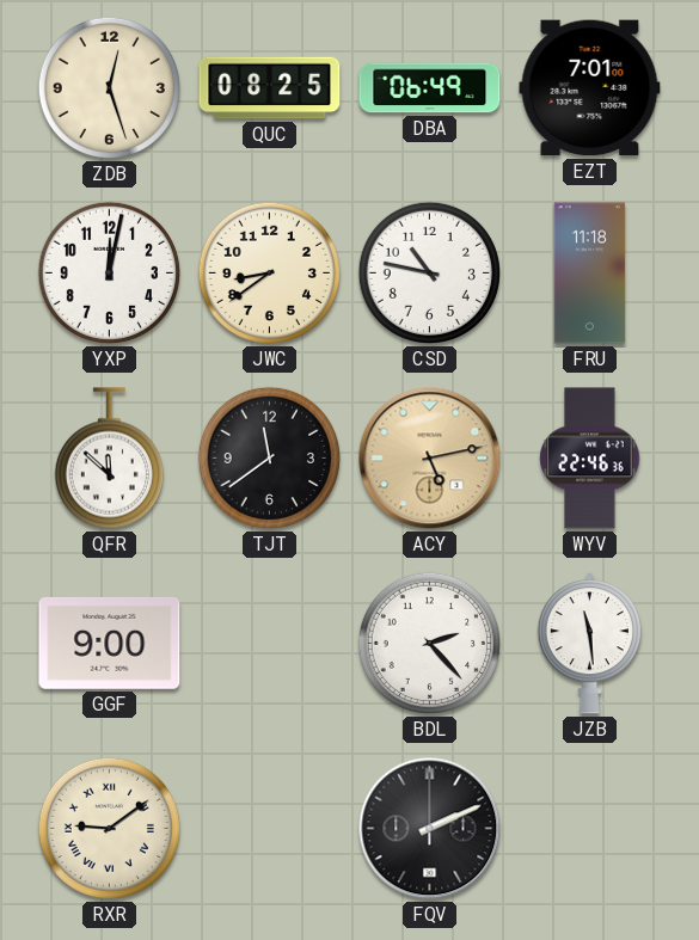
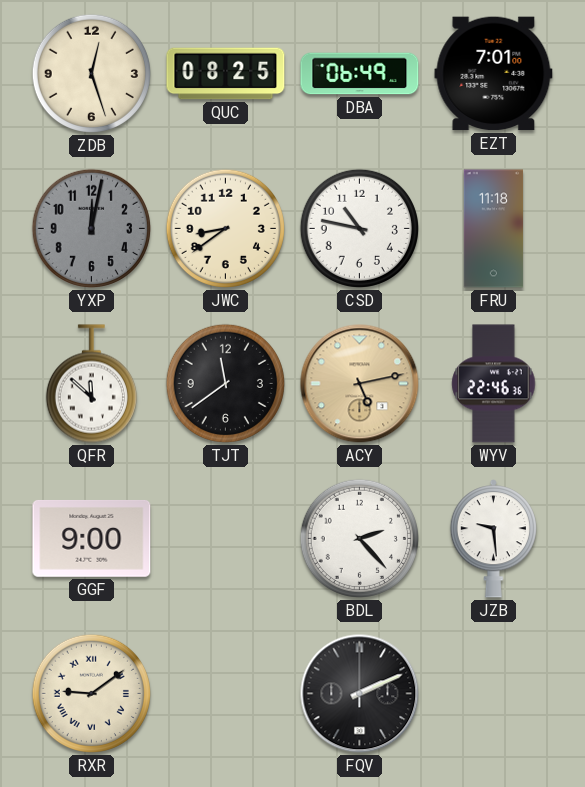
YXP dial: white -> grey (91, 228)
JZB: 11:29 -> 9:29 (493, 539)
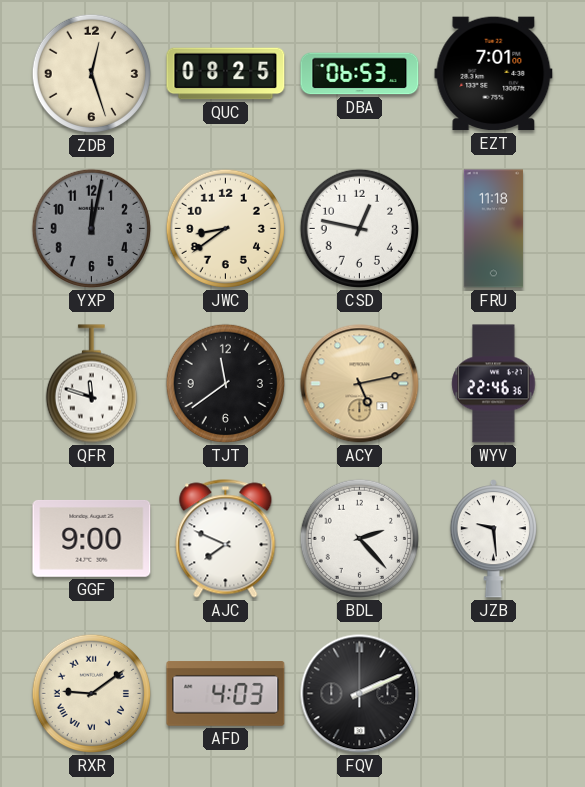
DBA: 06:49 -> 06:53 (360, 74)
CSD: 10:47 -> 12:47 (359, 228)
QFR: 11:52 -> 11:48 (91, 384)
AJC: none -> 7:49 (226, 539)
AFD: none -> 4:03 (226, 694)
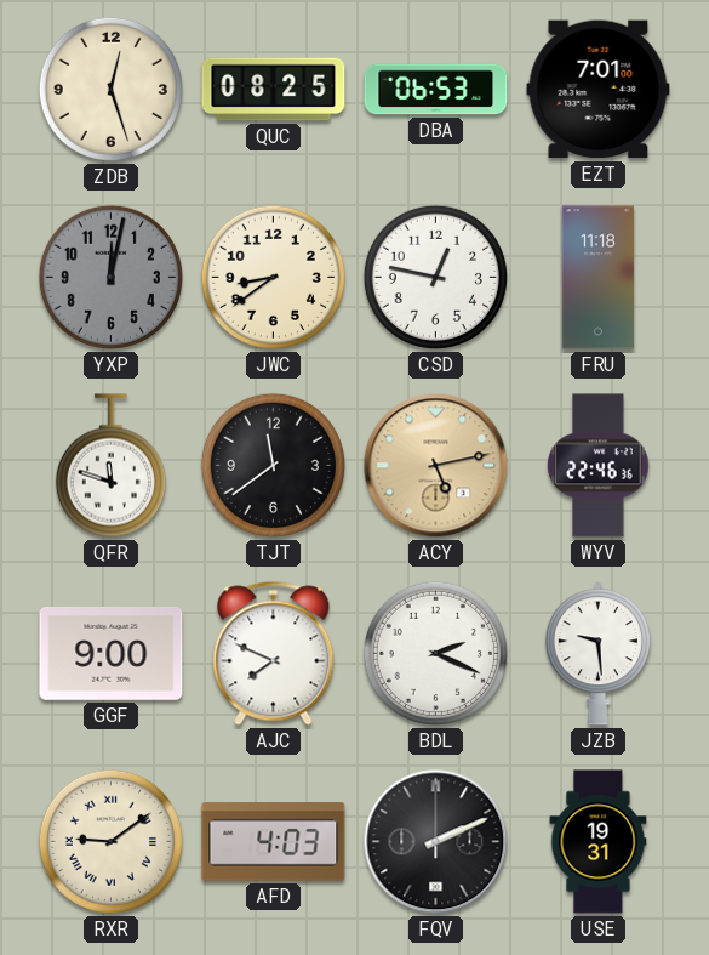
BDL: 2:23 -> 2:19 (435, 653)
USE: none -> 19:31 (599, 842)
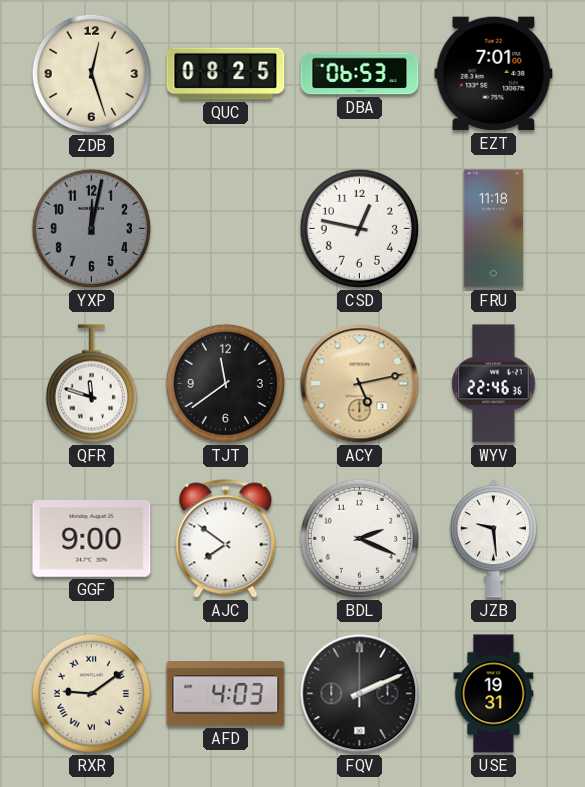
JWC: 8:39 -> none (273, 277)
AJC: 7:49 -> 7:51 (226, 539)
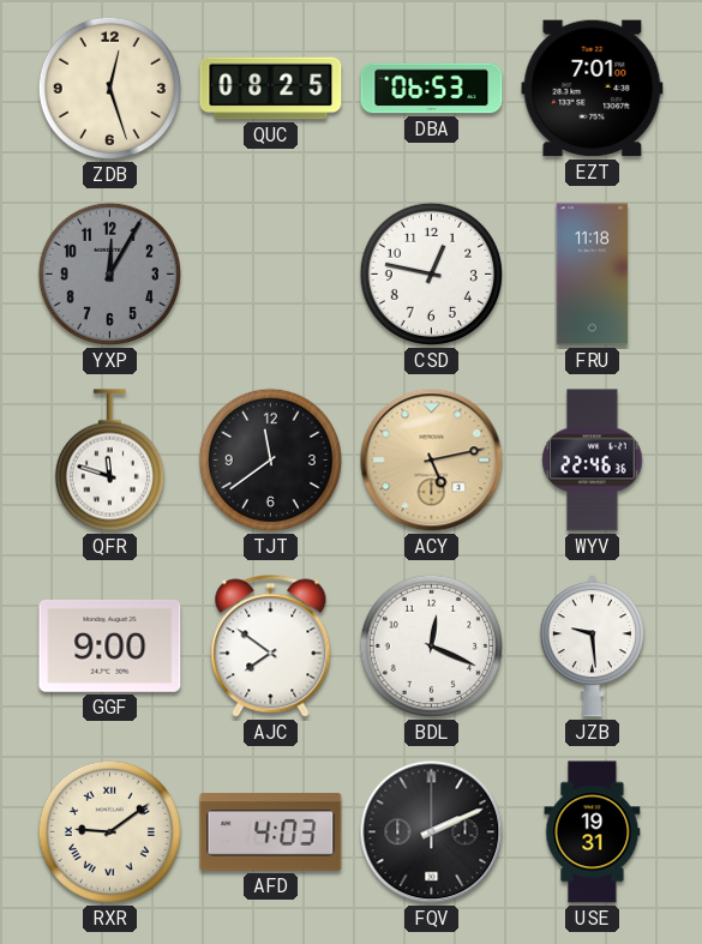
YXP: 12:02 -> 12:05 (109, 273)
BDL: 2:19 -> 12:19 (431, 645)
